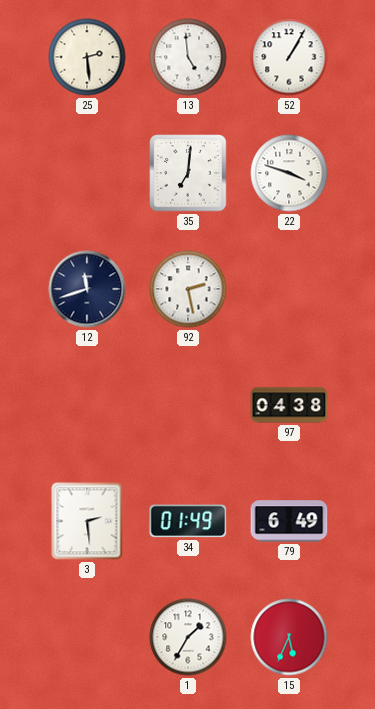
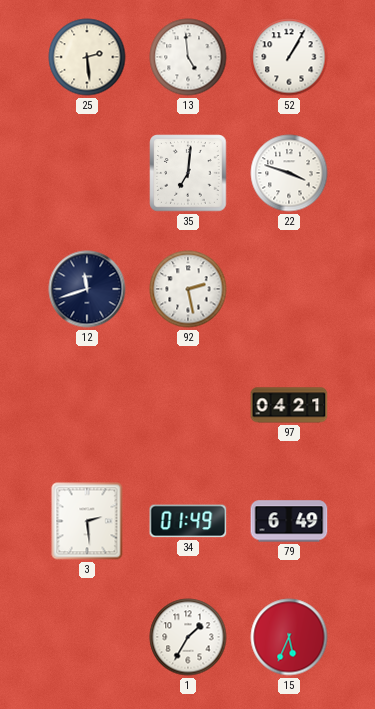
97: 04:38 -> 04:21 (289, 405)
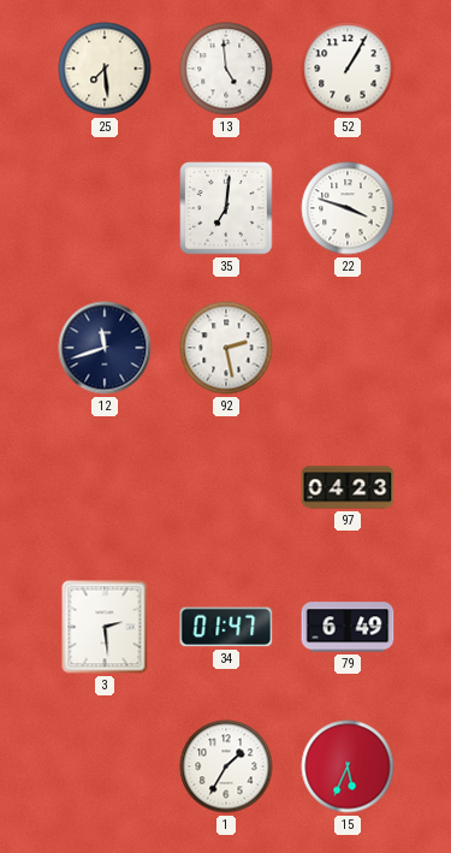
25: 2:29 -> 7:29 (105, 69)
97: 04:21 -> 04:23 (348, 487)
34: 01:49 -> 01:47 (226, 627)
